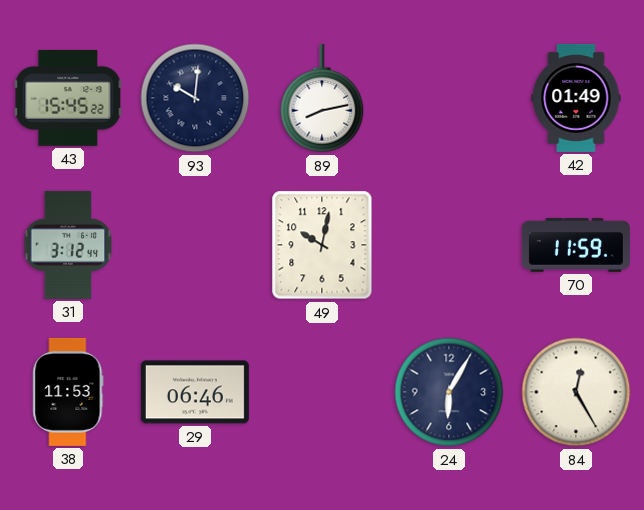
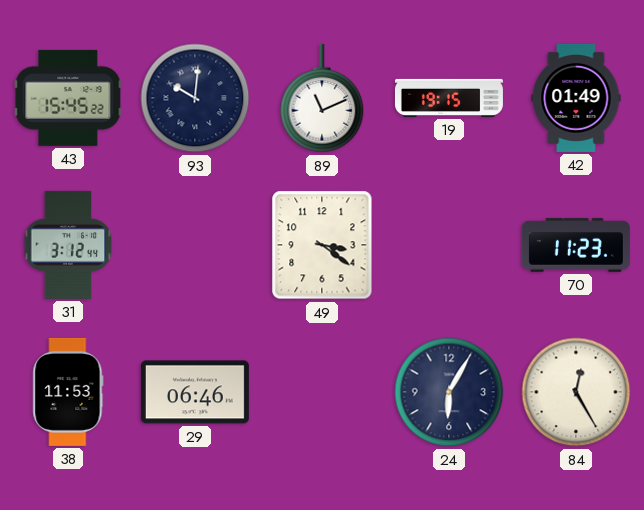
89: 8:13 -> 11:11 (322, 98)
19: none -> 19:15 (449, 98)
49: 10:02 -> 3:21 (322, 245)
70: 11:59 -> 11:23 (576, 245)
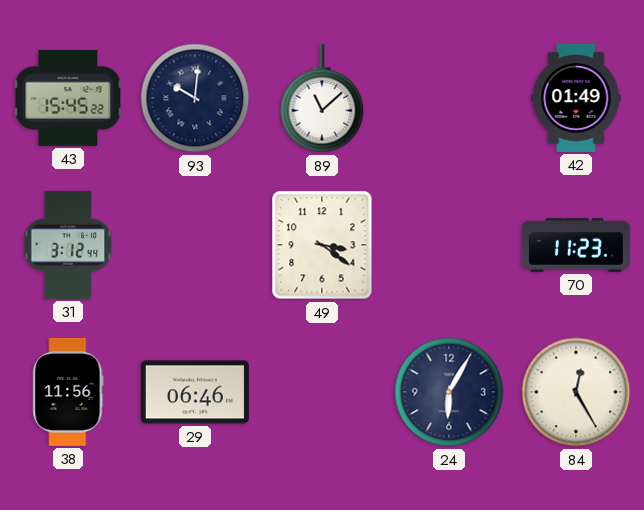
89: 11:11 -> 11:08 (322, 98)
19: 19:15 -> none (449, 98)
38: 11:53 -> 11:56 (68, 392)
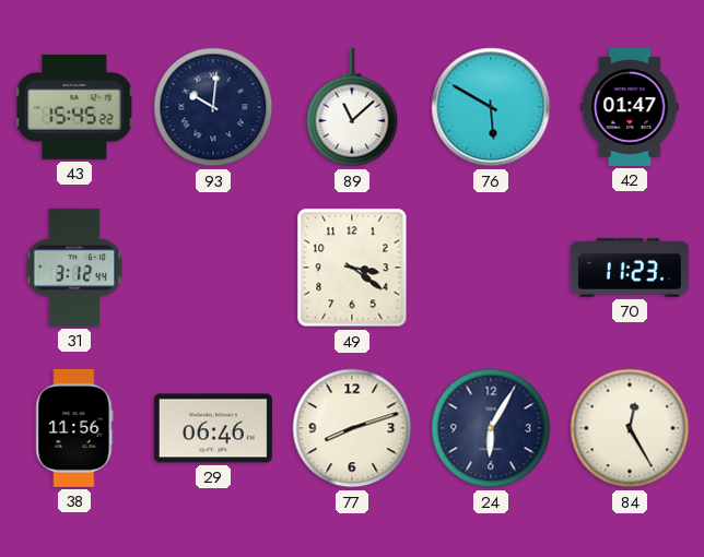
76: none -> 5:50 (491, 107)
42: 01:49 -> 01:47 (630, 107)
77: none -> 8:12 (352, 428)
